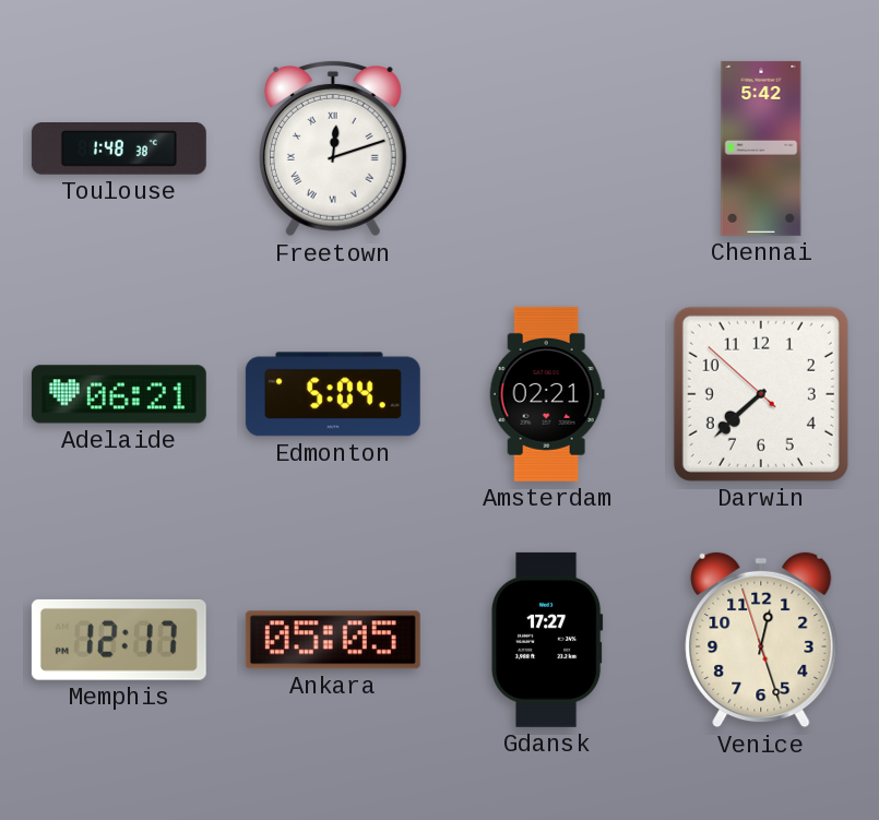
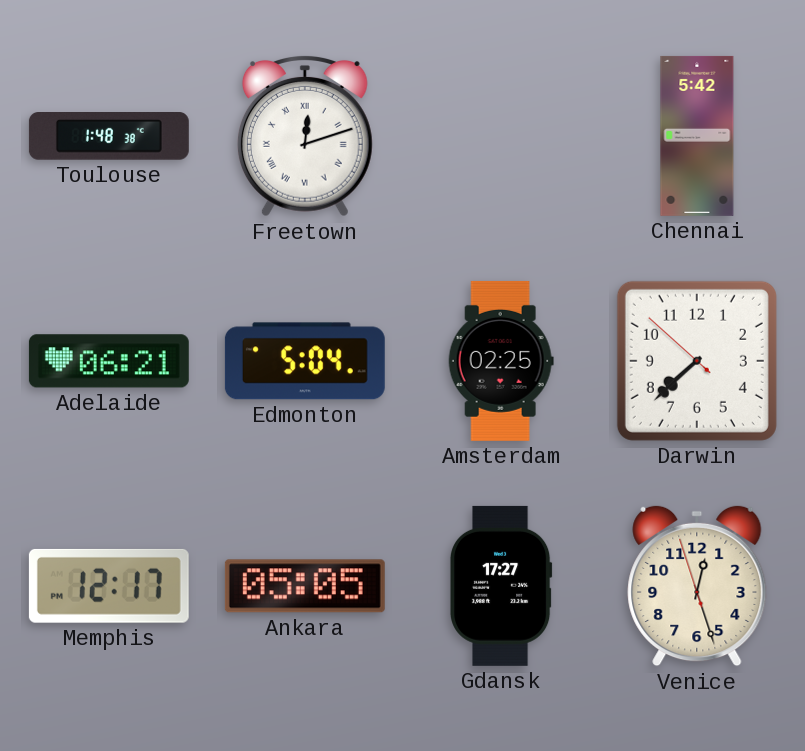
Amsterdam: 02:21 -> 02:25 (501, 361)
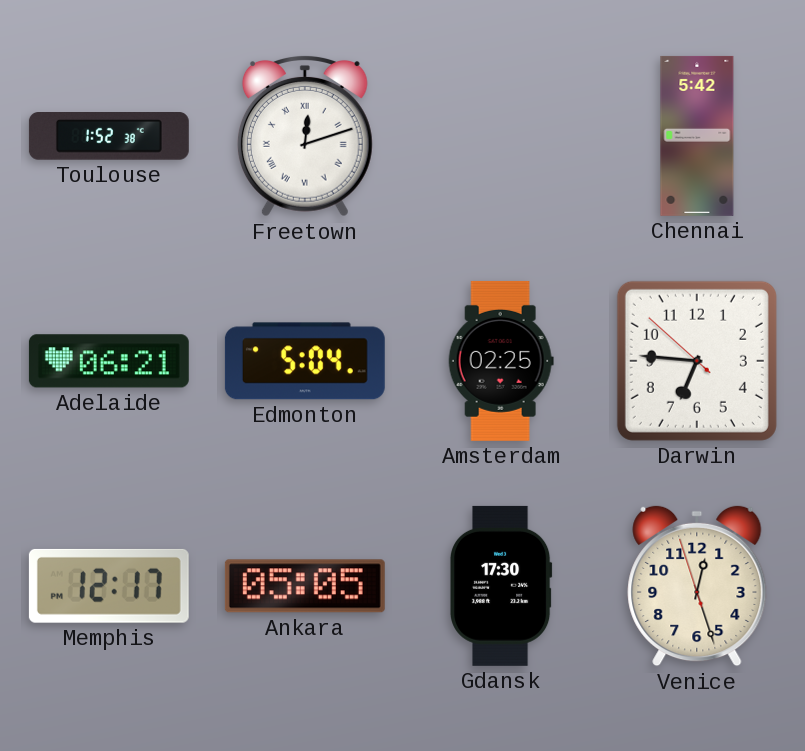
Toulouse: 1:48 -> 1:52 (109, 137)
Darwin: 7:37 -> 6:45 (697, 361)
Gdansk: 17:27 -> 17:30 (501, 586)
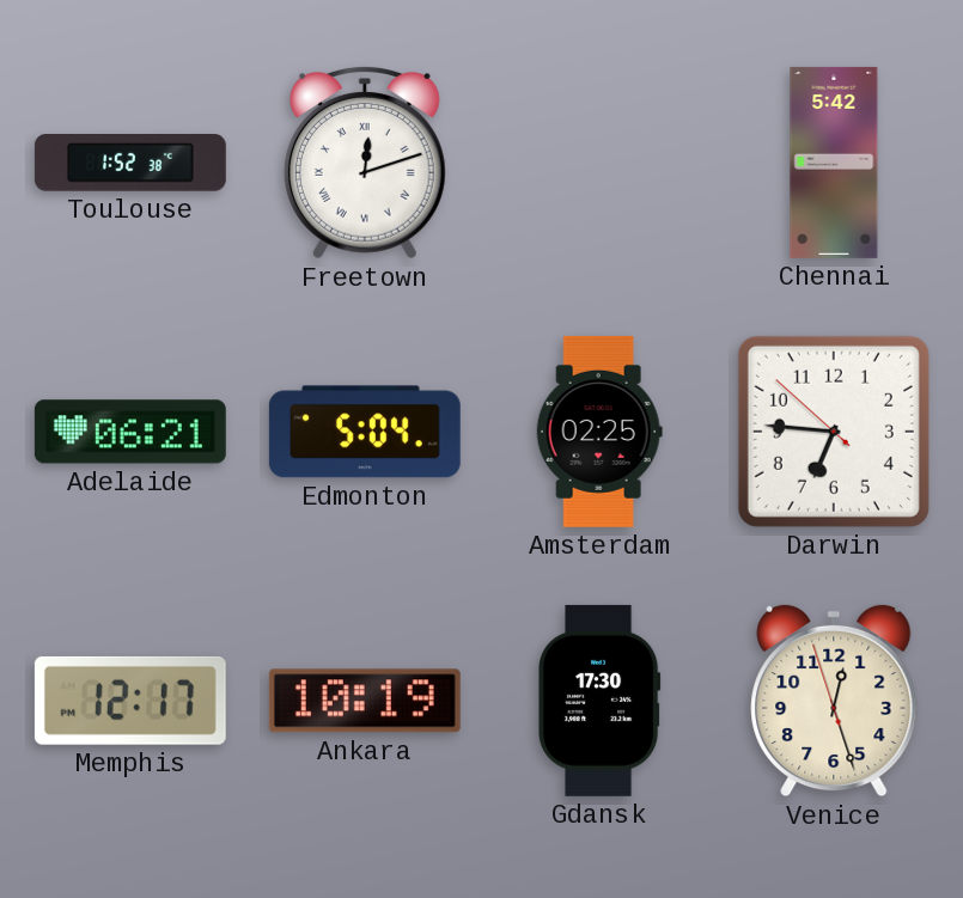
Ankara: 05:05 -> 10:19 (365, 701)
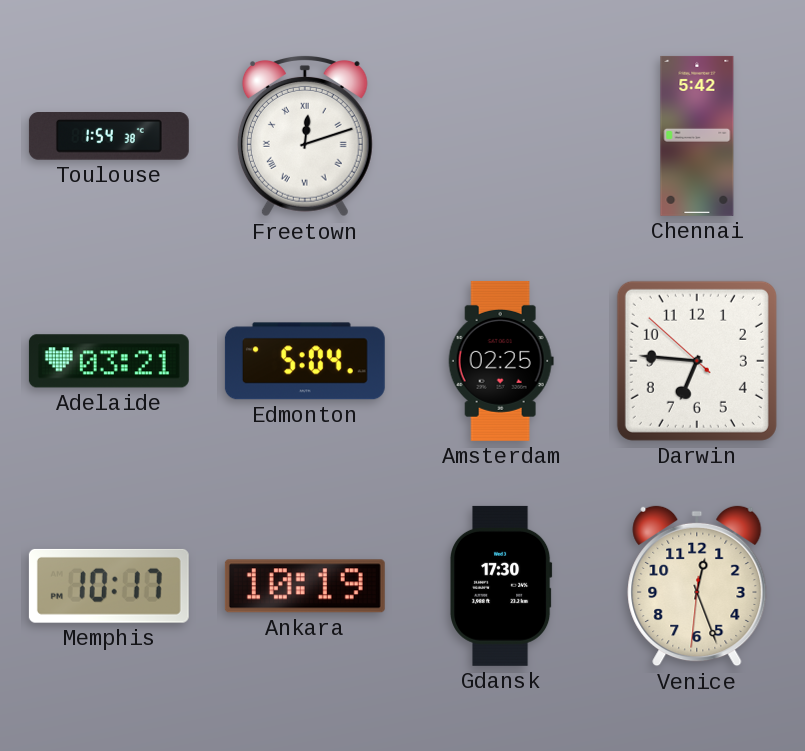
Toulouse: 1:52 -> 1:54 (109, 137)
Adelaide: 06:21 -> 03:21 (109, 361)
Memphis: 12:17 -> 10:17 (109, 586)
Venice: 12:26:57 -> 12:26:31 (697, 586)
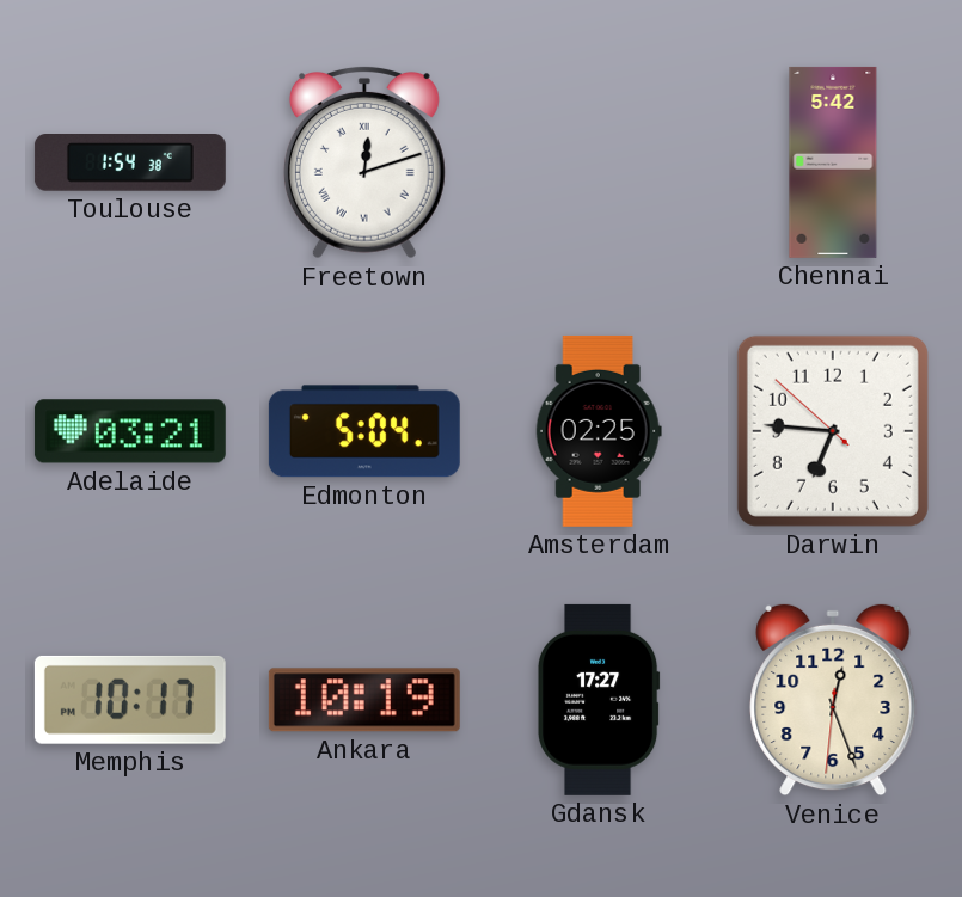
Gdansk: 17:30 -> 17:27 (599, 700)
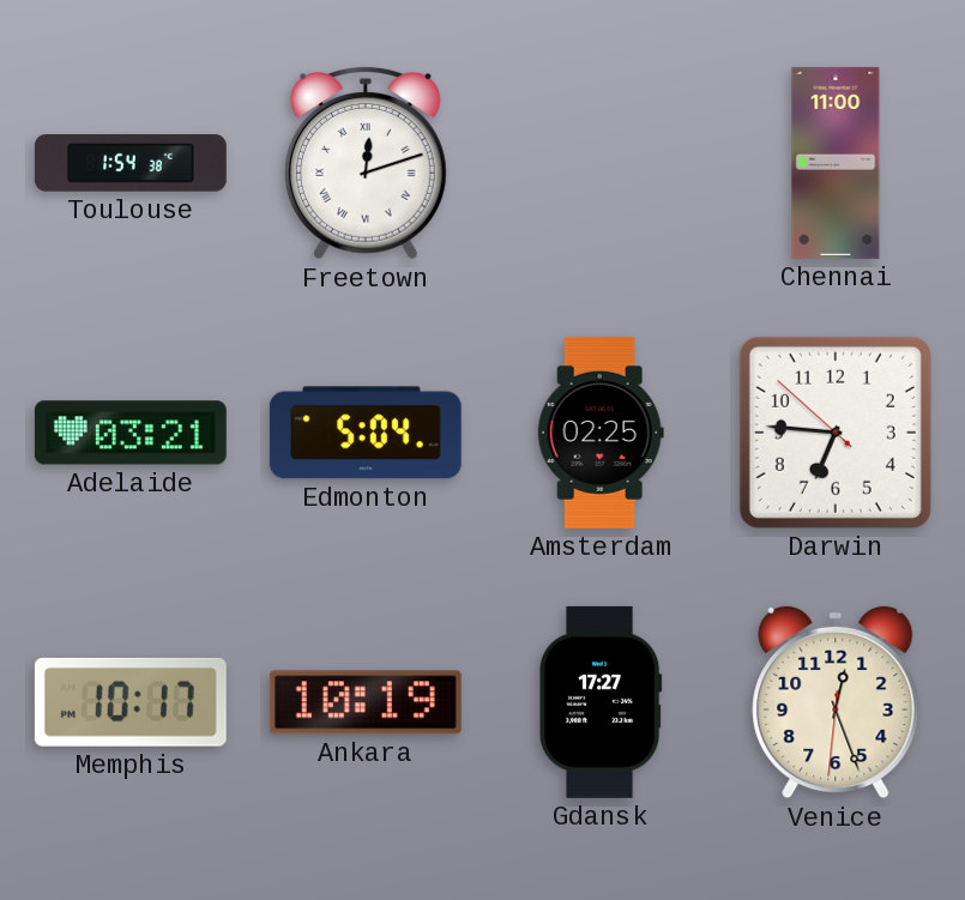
Chennai: 5:42 -> 11:00 (836, 163)
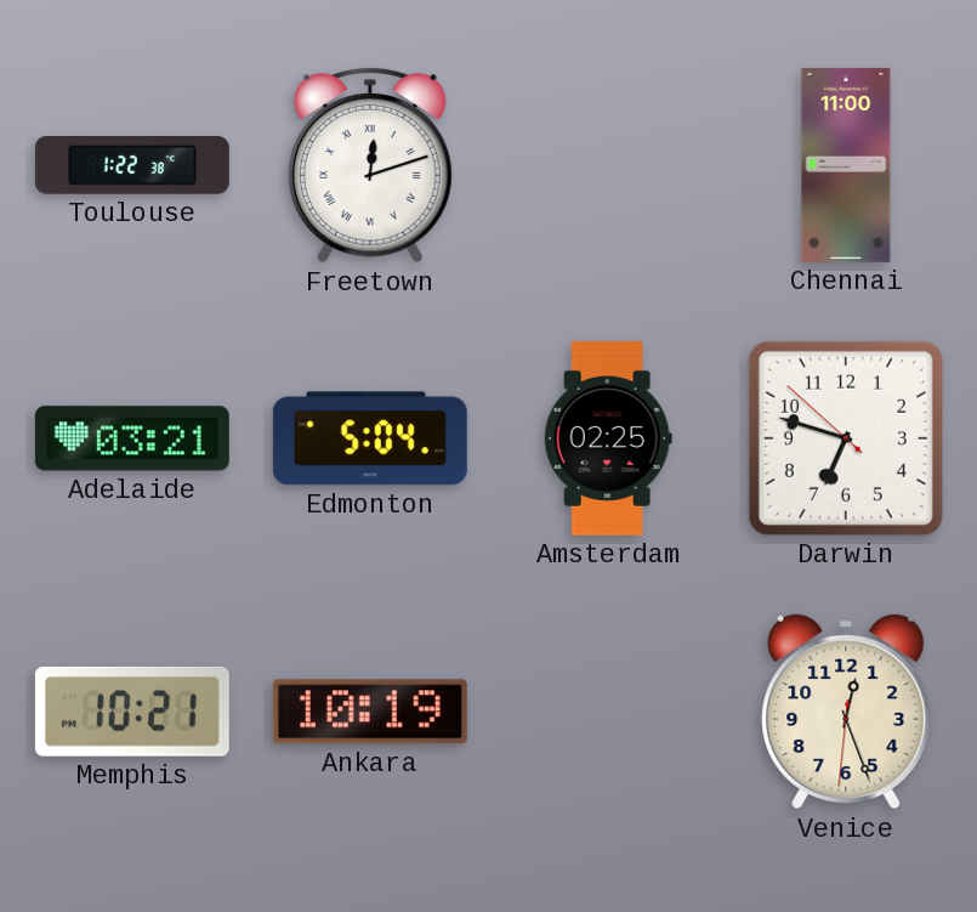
Toulouse: 1:54 -> 1:22 (132, 166)
Darwin: 6:45 -> 6:47 (846, 438)
Memphis: 10:17 -> 10:21 (132, 712)
Gdansk: 17:27 -> none (601, 702)
